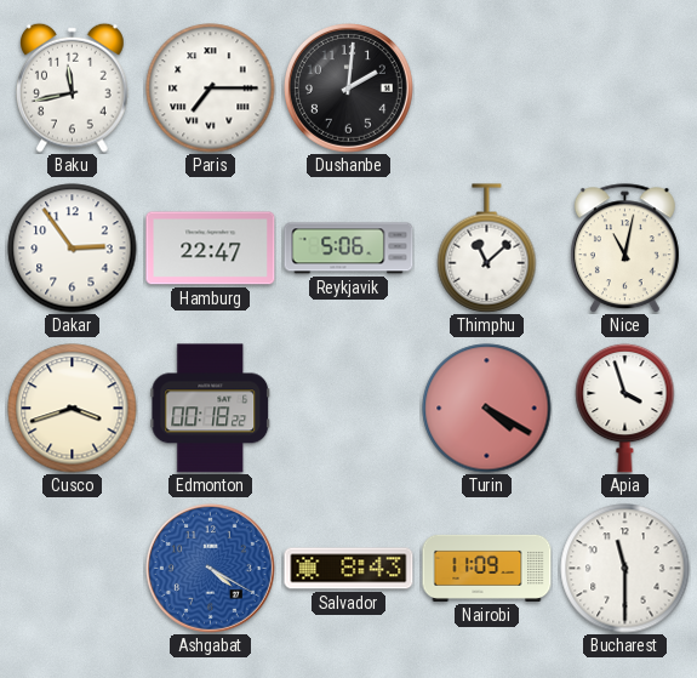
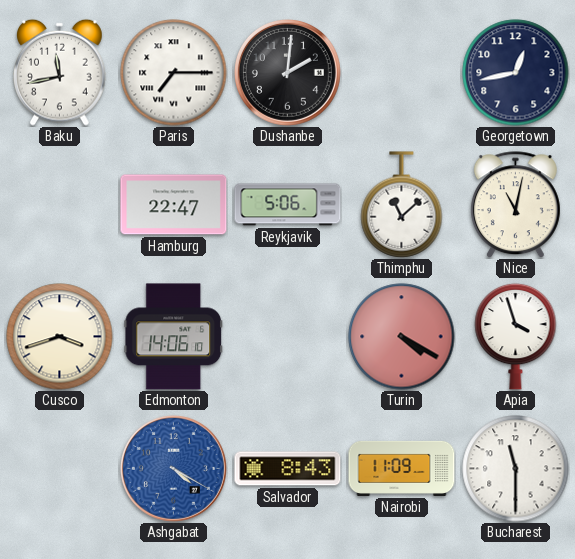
Georgetown: none -> 12:43 (516, 73)
Dakar: 2:54 -> none (73, 249)
Edmonton: 00:18 -> 14:06 (174, 337)
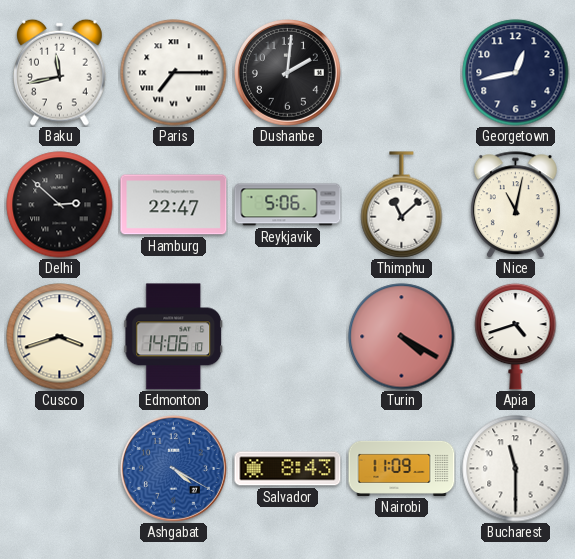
Delhi: none -> 2:52 (60, 205)
Apia: 3:57 -> 4:42 (516, 336)
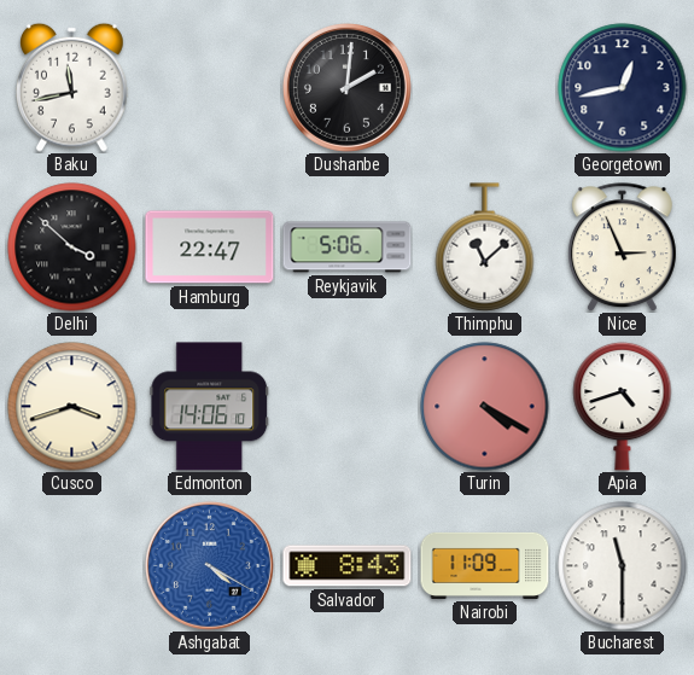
Paris: 7:15 -> none (174, 73)
Delhi: 2:52 -> 3:52 (72, 248)
Nice: 11:02 -> 2:56 (622, 248)
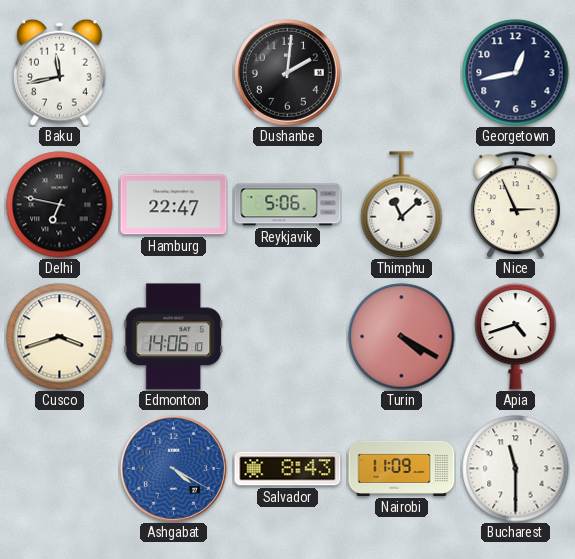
Delhi: 3:52 -> 6:47 (60, 205)
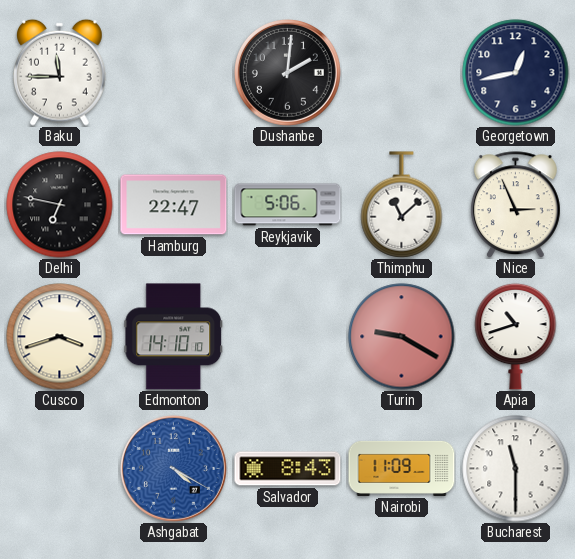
Baku: 11:43 -> 11:45 (60, 72)
Edmonton: 14:06 -> 14:10 (174, 337)
Turin: 4:20 -> 9:20 (402, 337)
Apia: 4:42 -> 10:42 (516, 336)
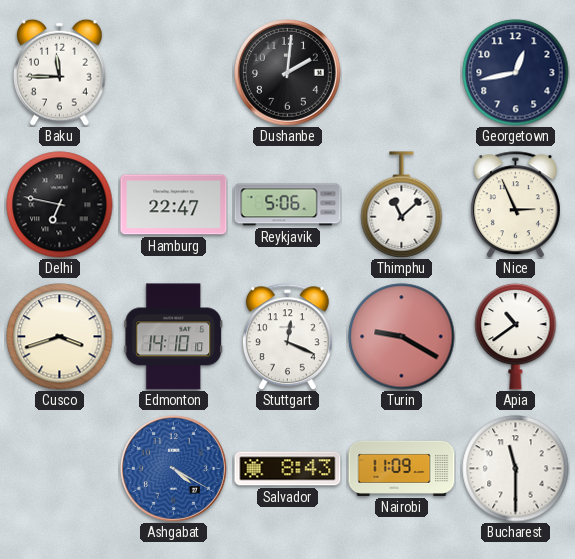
Stuttgart: none -> 12:19 (287, 337)
Apia: 10:42 -> 10:39 (516, 336)
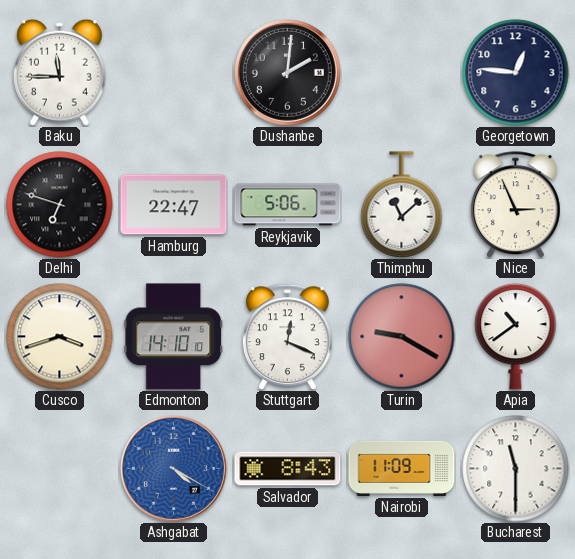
Georgetown: 12:43 -> 12:46 (516, 73)
Delhi: 6:47 -> 6:48 (60, 205)
